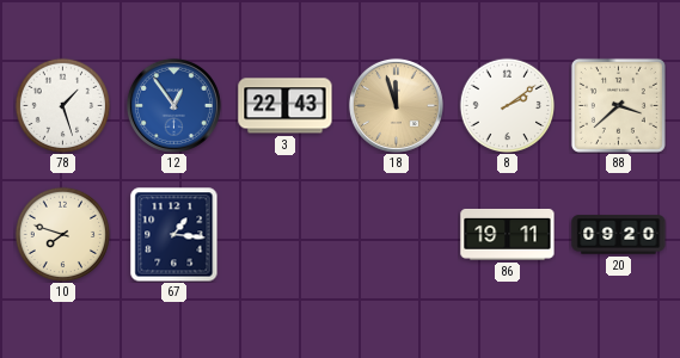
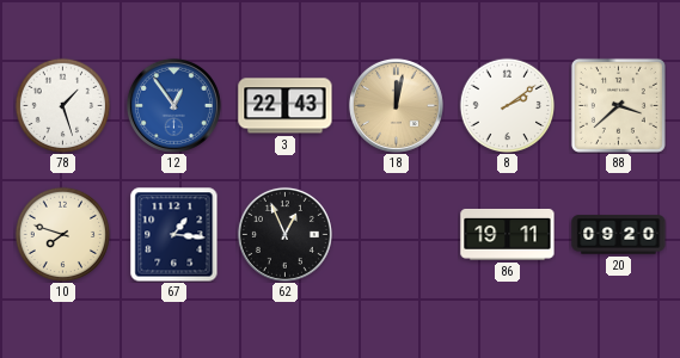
18: 11:57 -> 12:02 (396, 105)
62: none -> 12:56 (284, 234)
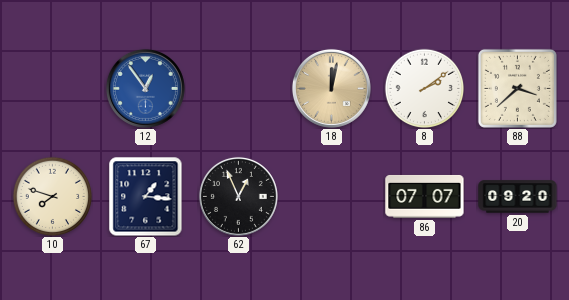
78: 1:27 -> none (62, 105)
3: 22:43 -> none (286, 106)
86: 19:11 -> 07:07 (425, 196)
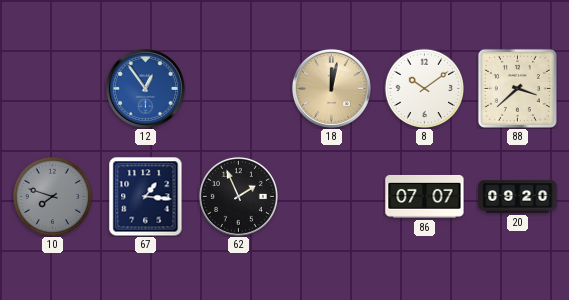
8: 2:09 -> 10:09 (424, 88)
10 dial: cream -> grey (52, 196)
62: 12:56 -> 1:56 (238, 196)
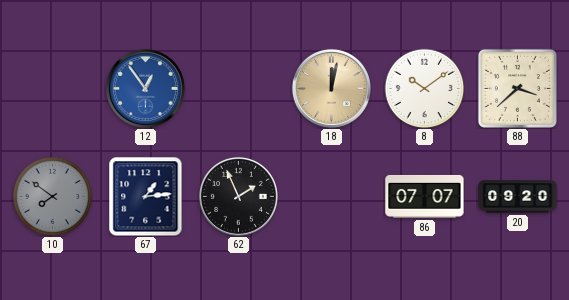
10: 7:48 -> 7:51 (52, 196)
67: 1:16 -> 1:14 (146, 197)
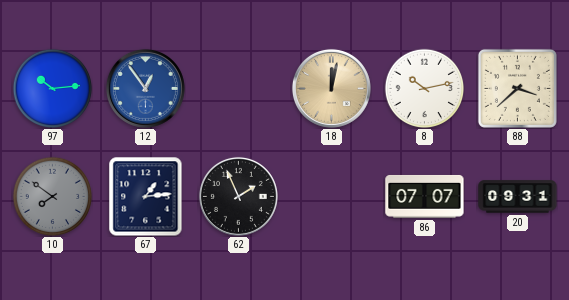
97: none -> 10:14 (52, 88)
8: 10:09 -> 10:13 (424, 88)
20: 09:20 -> 09:31 (518, 197)
